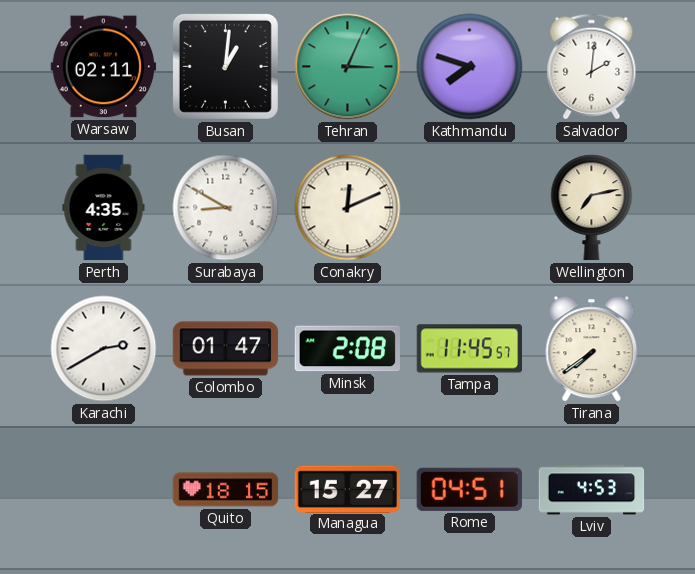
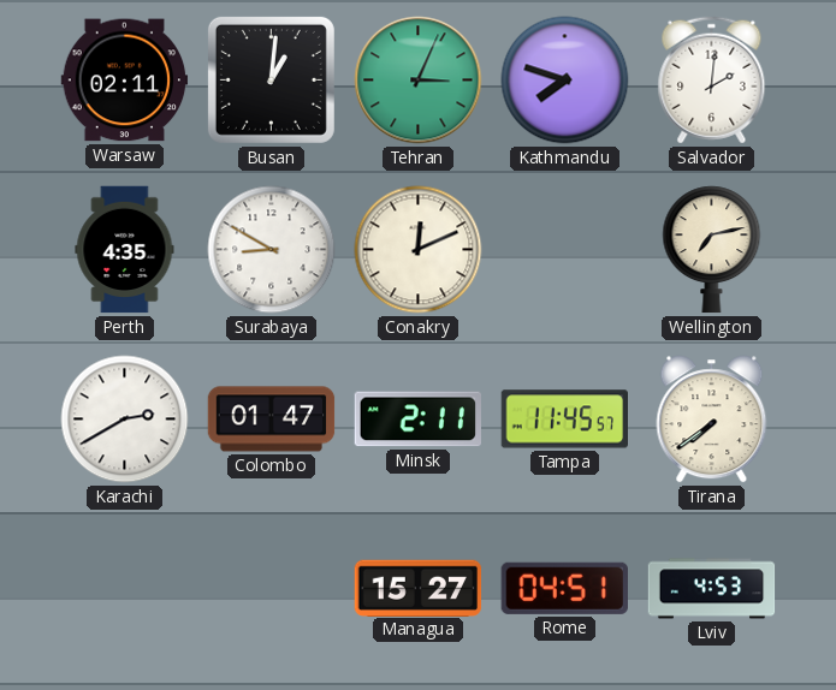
Minsk: 2:08 -> 2:11 (417, 420)
Quito: 18:15 -> none (226, 490)
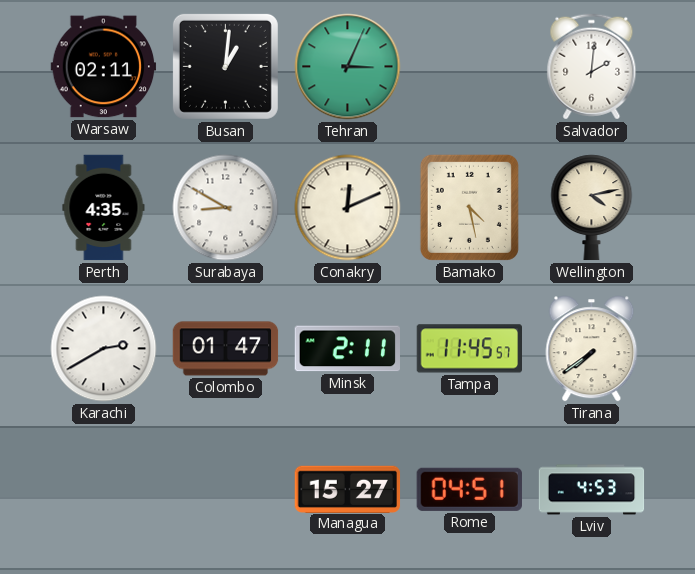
Kathmandu: 7:48 -> none (565, 81)
Bamako: none -> 4:28 (469, 207)
Wellington: 7:13 -> 4:13 (592, 208)
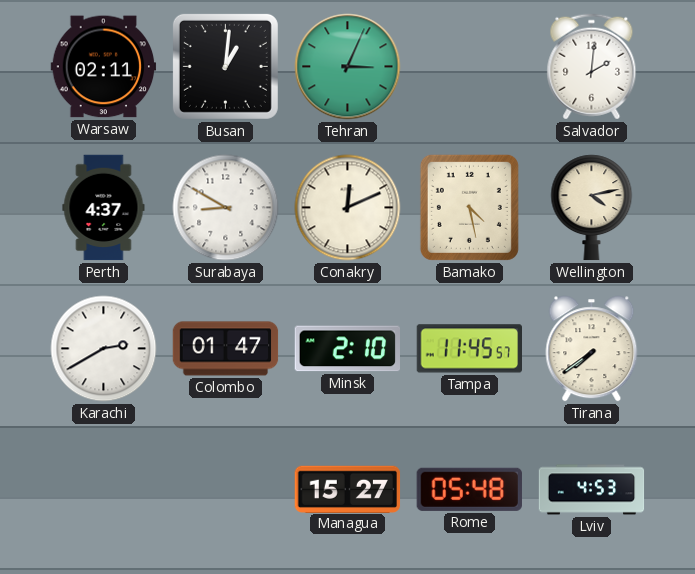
Perth: 4:35 -> 4:37 (104, 208)
Minsk: 2:11 -> 2:10 (347, 349)
Rome: 04:51 -> 05:48 (469, 489)
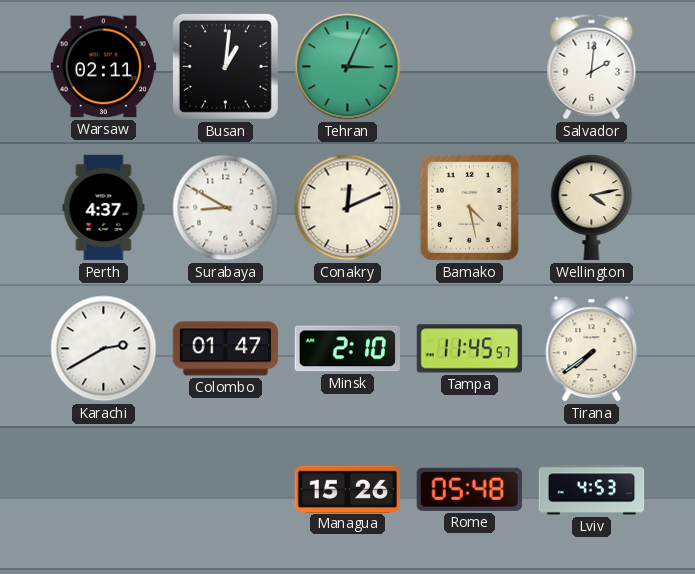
Managua: 15:27 -> 15:26 (348, 489)
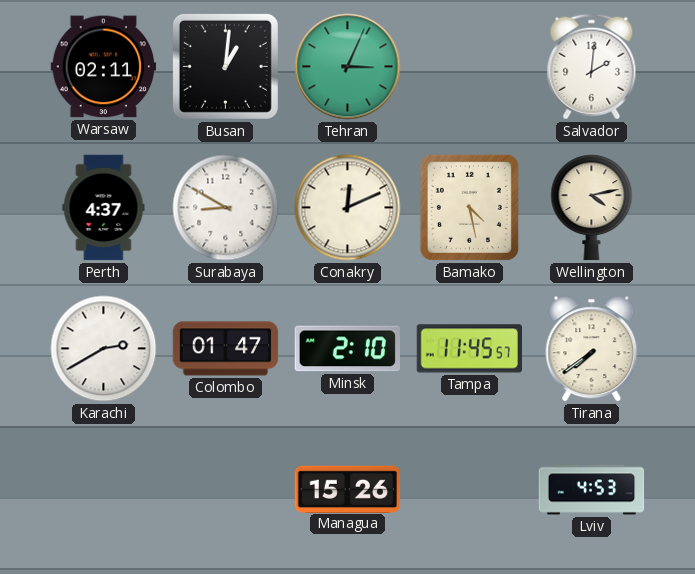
Rome: 05:48 -> none (469, 489)
